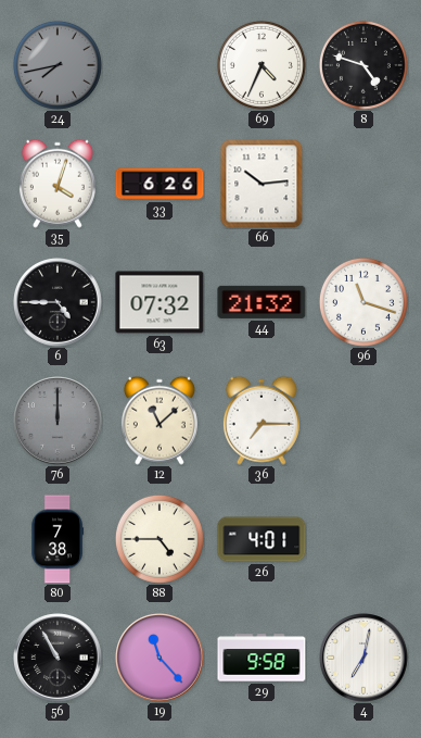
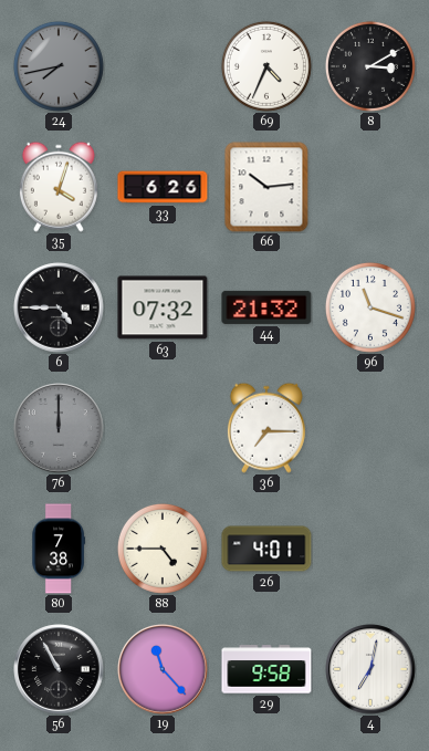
8: 4:48 -> 3:10 (370, 66)
12: 11:08 -> none (160, 421)
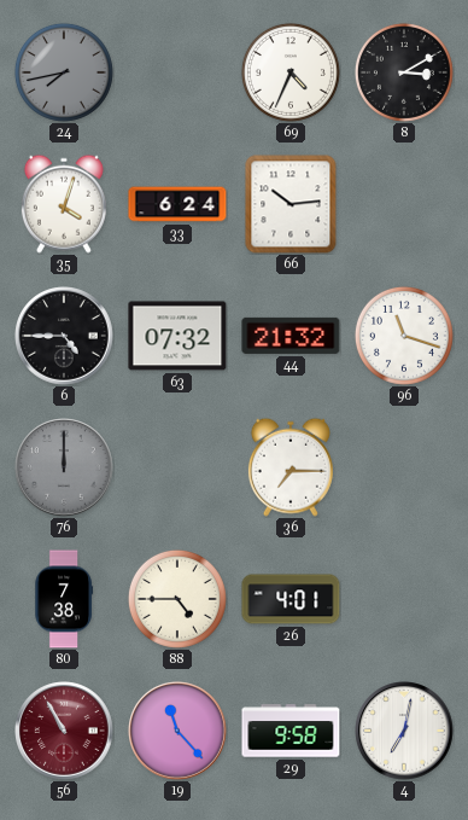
33: 6:26 -> 6:24 (177, 204)
56 dial: black -> burgundy (64, 731)
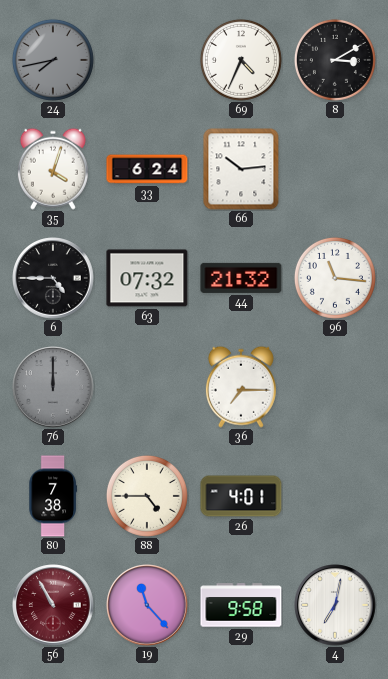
96: 11:18 -> 11:16 (335, 278)
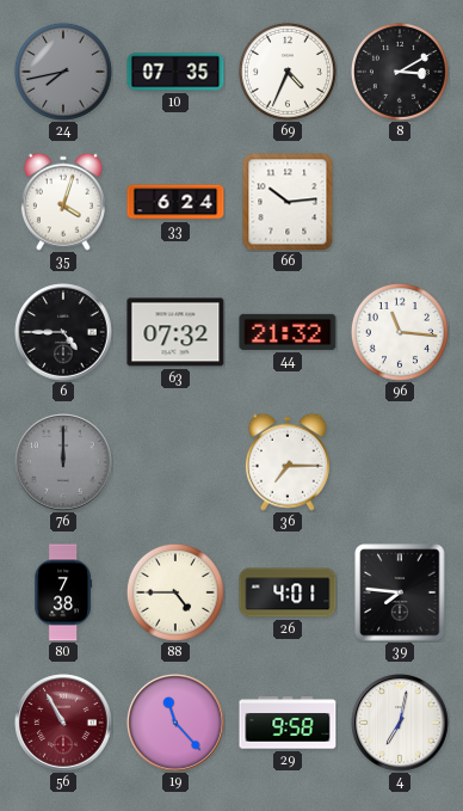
10: none -> 07:35 (175, 72)
39: none -> 7:46 (400, 592)
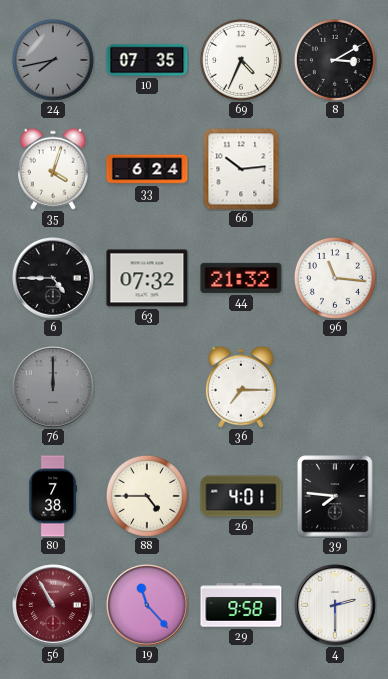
4: 7:02 -> 2:30 (335, 605)
